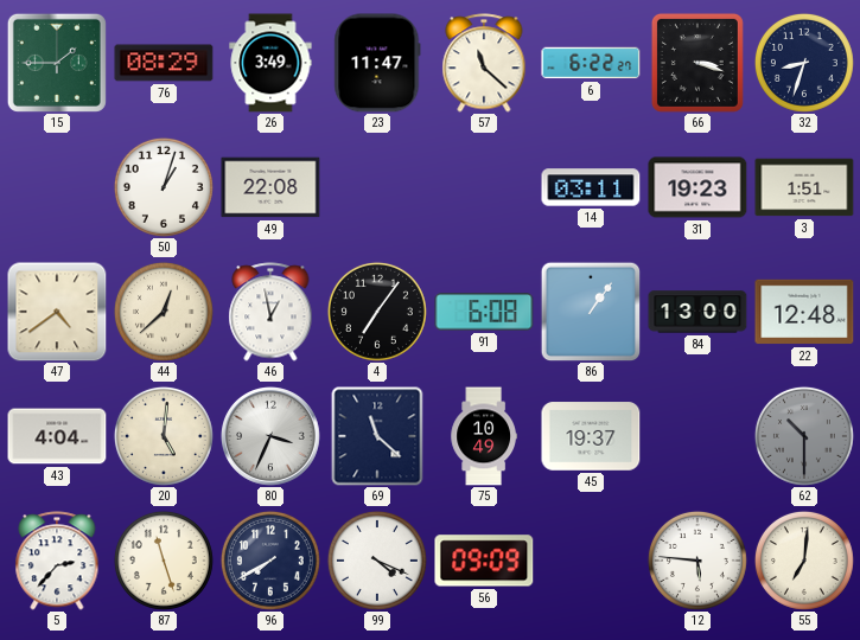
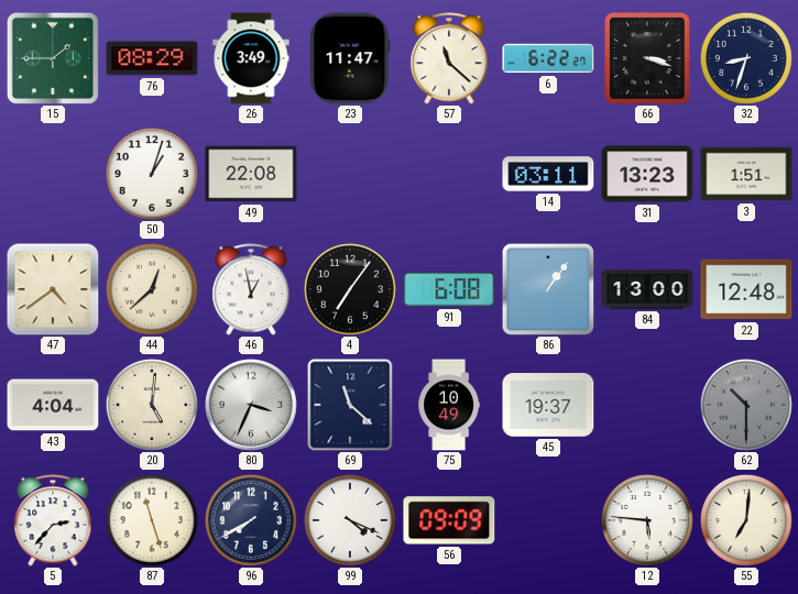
31: 19:23 -> 13:23 (647, 174)
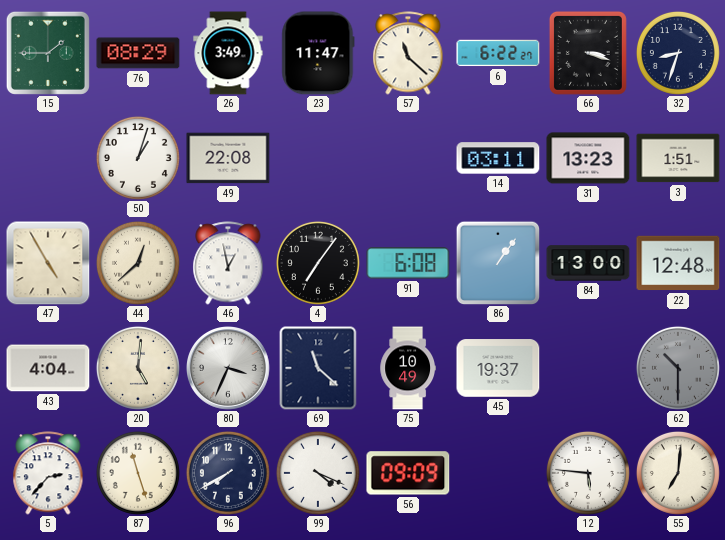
47: 4:39 -> 4:55 (48, 263)
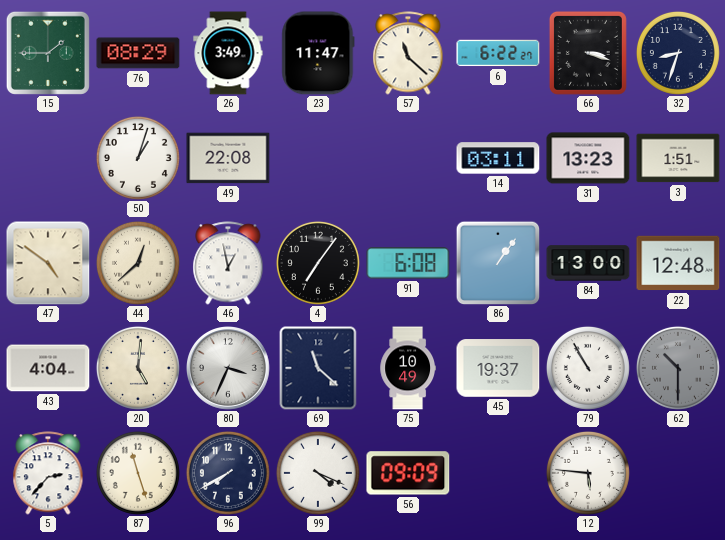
47: 4:55 -> 4:51 (48, 263)
79: none -> 10:55 (588, 368)
55: 7:01 -> none (678, 473)
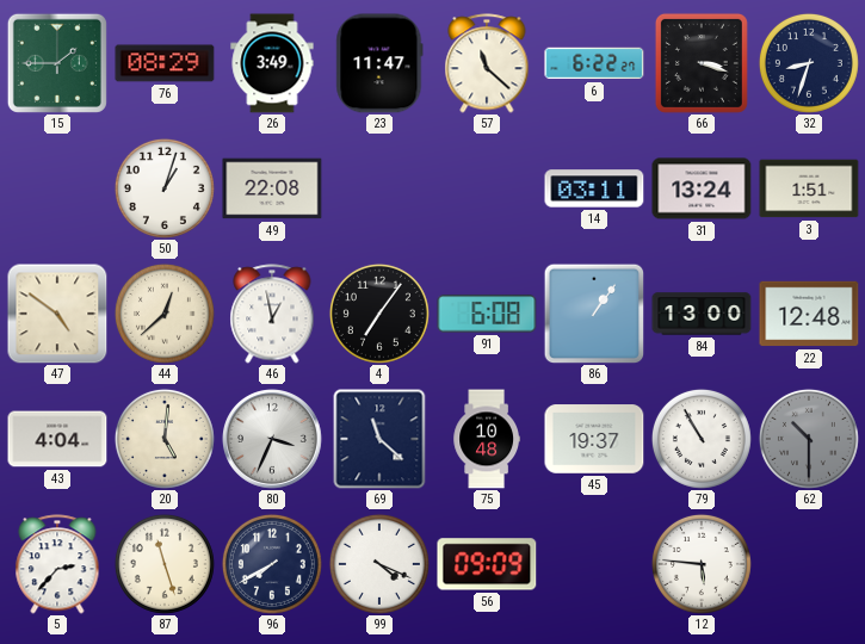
31: 13:23 -> 13:24 (702, 188)
75: 10:49 -> 10:48 (486, 439)
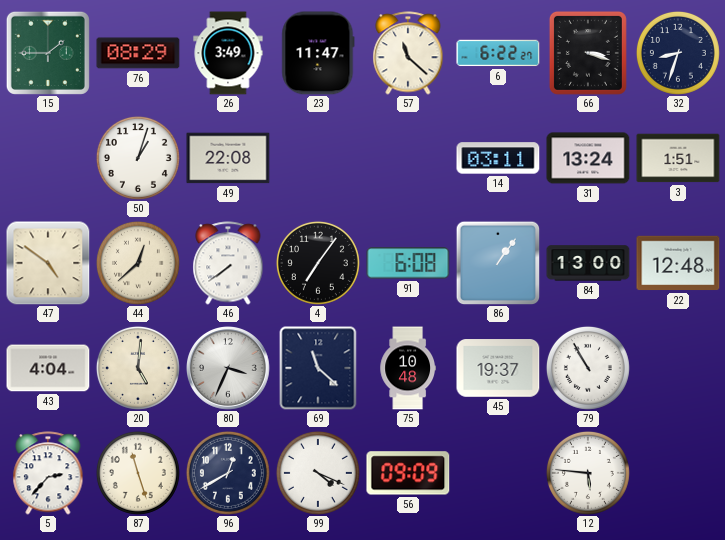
46: 12:58 -> 7:39 (228, 263)
62: 10:30 -> none (809, 439)
96: 7:40 -> 12:40 (228, 473)
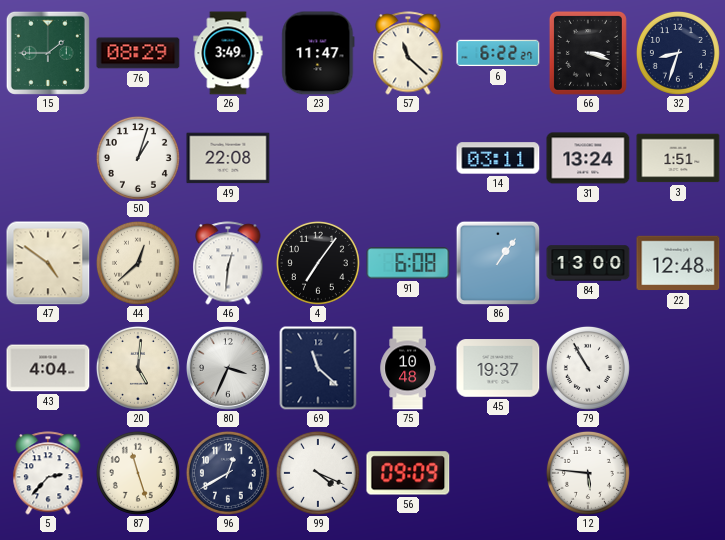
46: 7:39 -> 12:31 (228, 263)
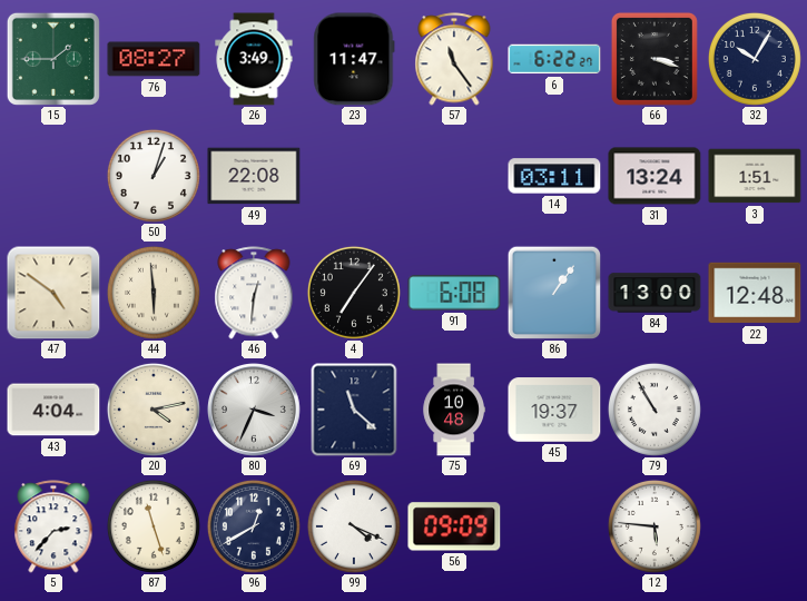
76: 08:29 -> 08:27 (154, 59)
57: 11:22 -> 11:24 (454, 59)
32: 8:33 -> 10:05 (755, 59)
44: 12:38 -> 5:59 (154, 293)
20: 5:01 -> 4:13 (154, 410)
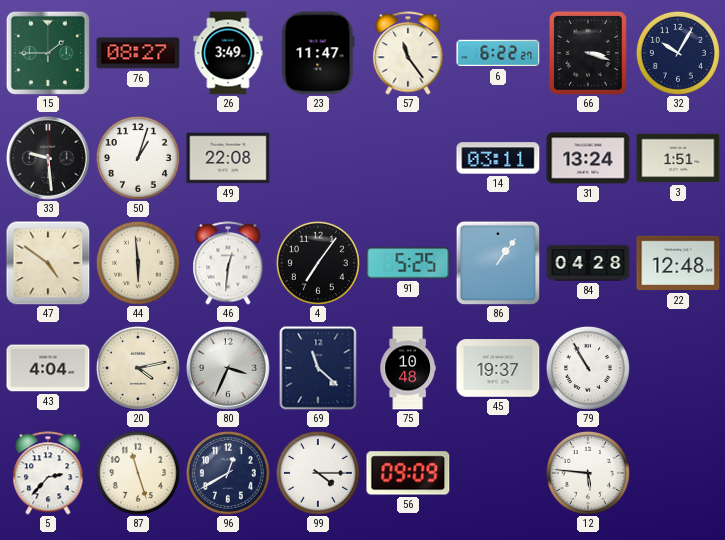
33: none -> 9:29 (49, 159)
91: 6:08 -> 5:25 (408, 263)
84: 13:00 -> 04:28 (588, 263)
99: 4:19 -> 4:15 (318, 473)
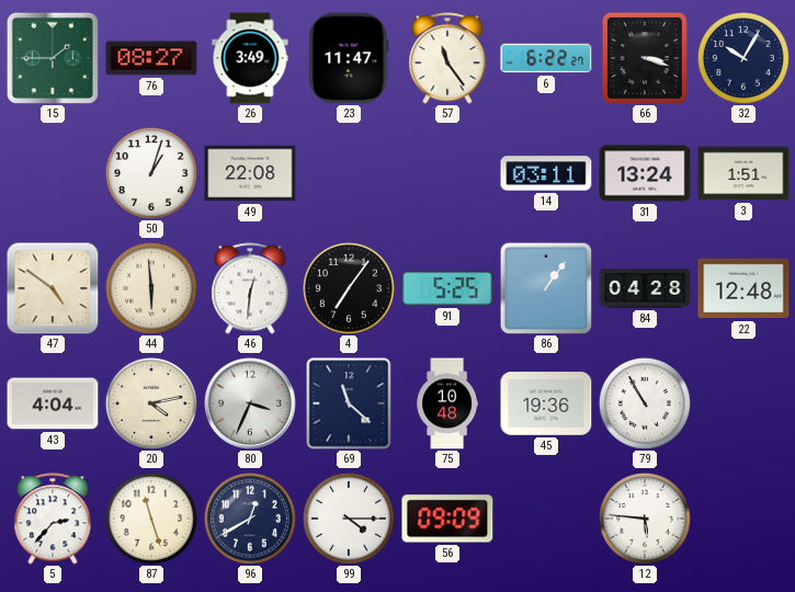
33: 9:29 -> none (49, 159)
45: 19:37 -> 19:36 (546, 403)
